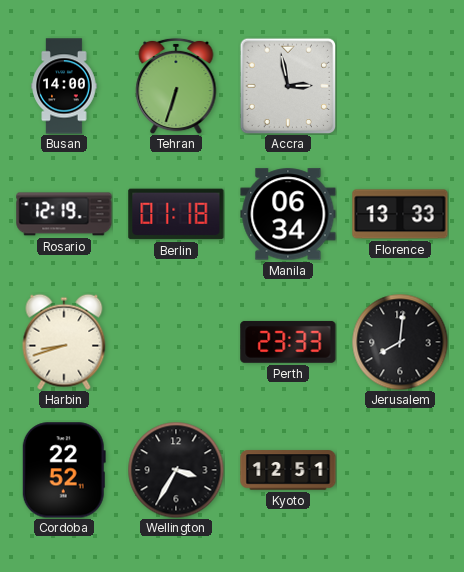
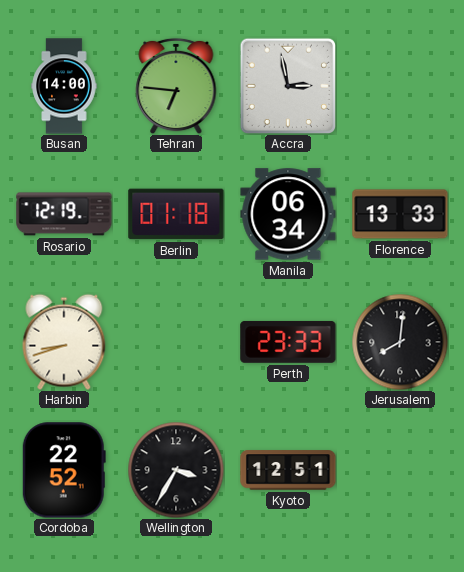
Tehran: 6:33 -> 6:46 (176, 86)
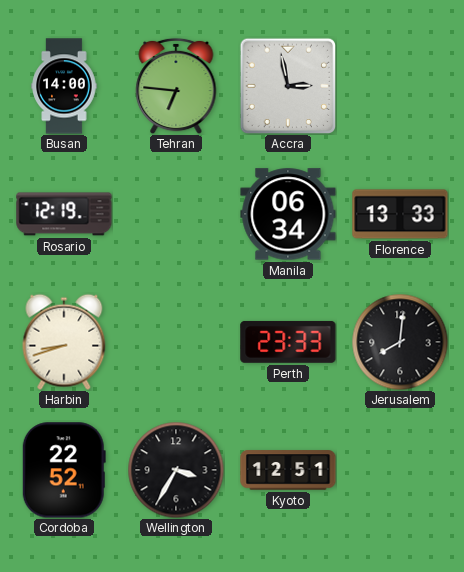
Berlin: 01:18 -> none (176, 214)
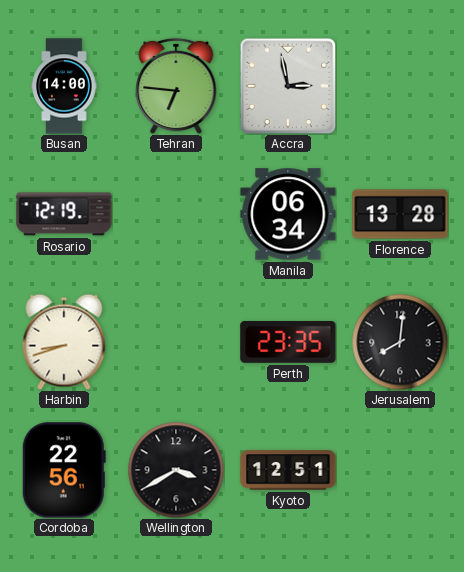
Florence: 13:33 -> 13:28 (400, 214)
Perth: 23:33 -> 23:35 (288, 342)
Cordoba: 22:52 -> 22:56 (64, 470)
Wellington: 3:35 -> 3:40 (176, 470)
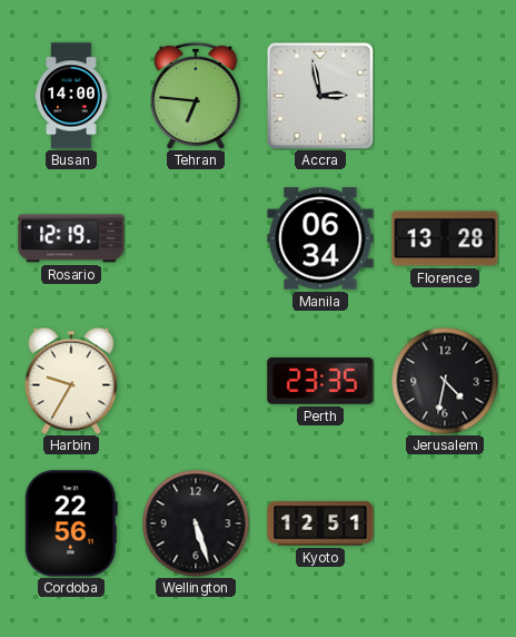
Harbin: 8:42 -> 9:35 (71, 381)
Jerusalem: 8:01 -> 4:32 (445, 381)
Wellington: 3:40 -> 5:27 (196, 523)
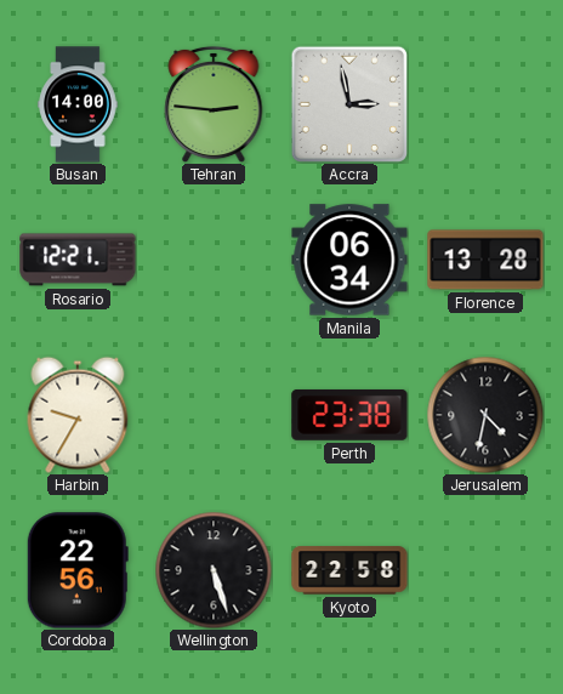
Tehran: 6:46 -> 2:46 (214, 104)
Rosario: 12:19 -> 12:21 (78, 260)
Perth: 23:35 -> 23:38 (349, 415)
Kyoto: 12:51 -> 22:58 (349, 570)
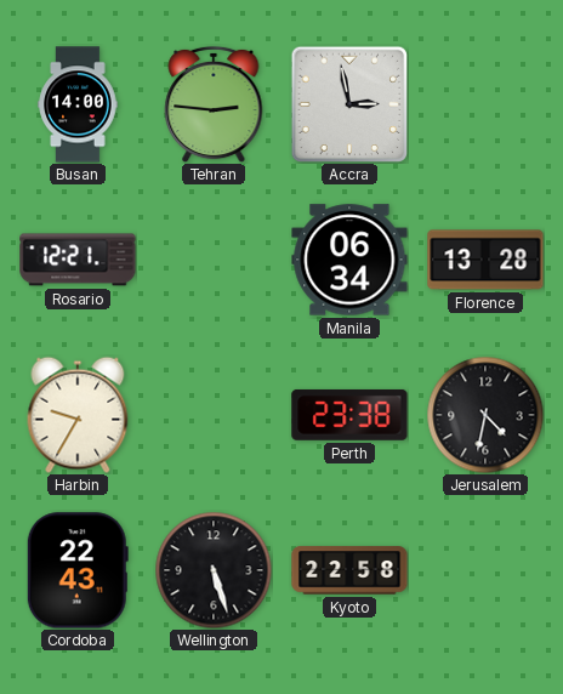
Cordoba: 22:56 -> 22:43 (78, 570)
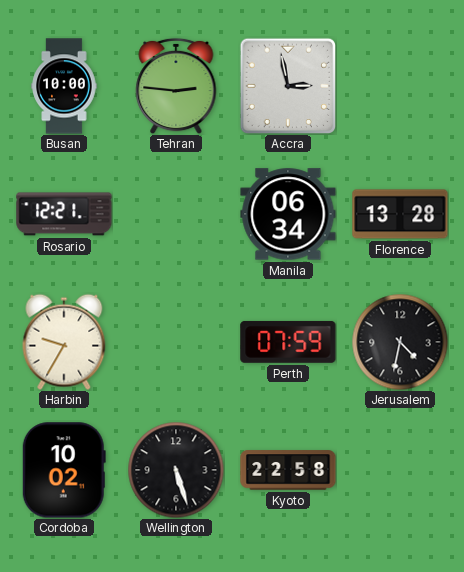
Busan: 14:00 -> 10:00 (64, 86)
Perth: 23:38 -> 07:59 (288, 342)
Cordoba: 22:43 -> 10:02 (64, 470)
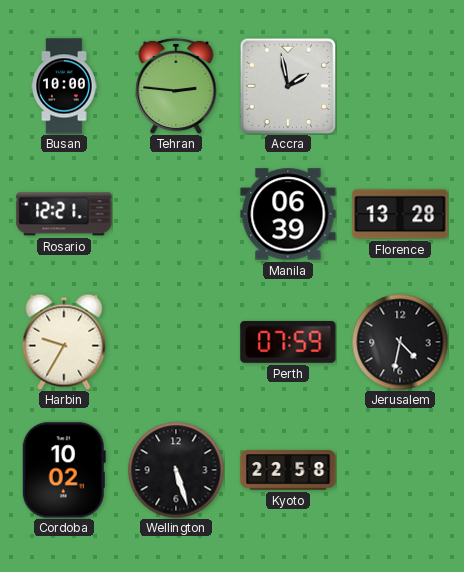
Accra: 2:58 -> 1:58 (288, 86)
Manila: 06:34 -> 06:39 (288, 214)
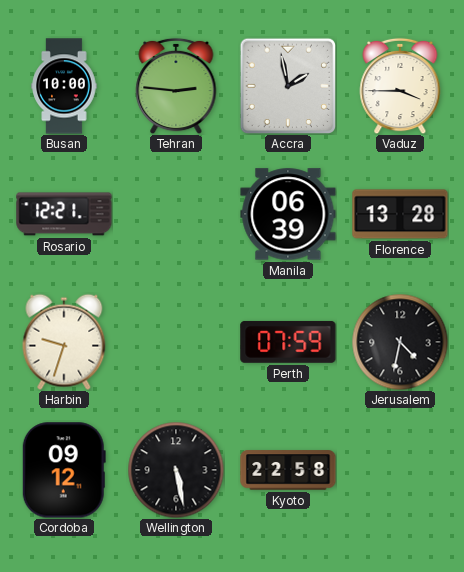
Vaduz: none -> 3:45 (400, 86)
Harbin: 9:35 -> 9:33 (64, 342)
Cordoba: 10:02 -> 09:12 (64, 470)
Wellington: 5:27 -> 5:28 (176, 470)
